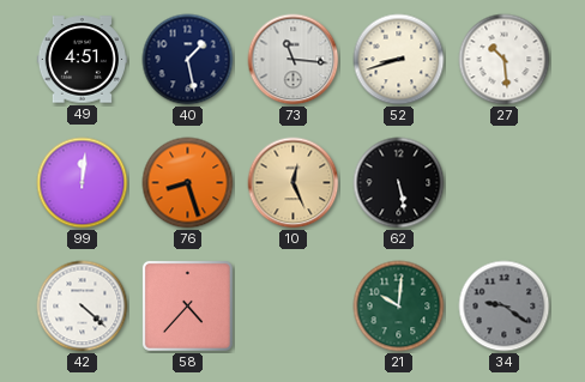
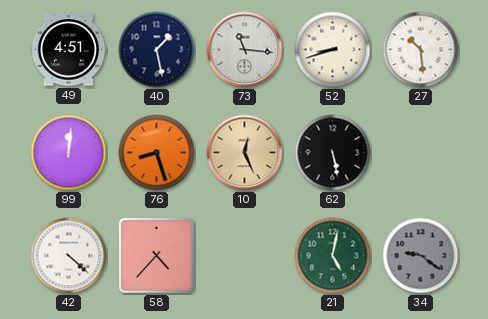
21: 10:01 -> 5:02 (333, 256)
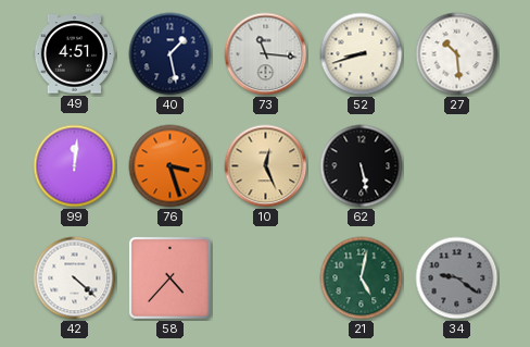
76: 8:27 -> 3:27 (171, 166)
